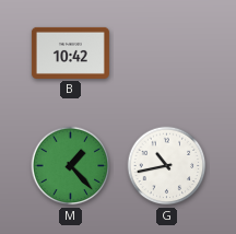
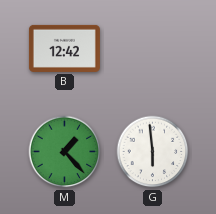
B: 10:42 -> 12:42 (64, 48)
G: 10:43 -> 5:59 (153, 152)
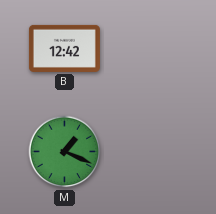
M: 1:23 -> 1:19 (65, 152)
G: 5:59 -> none (153, 152)
